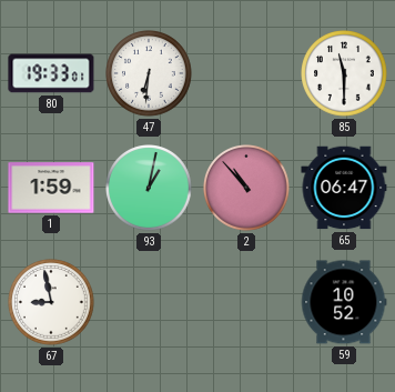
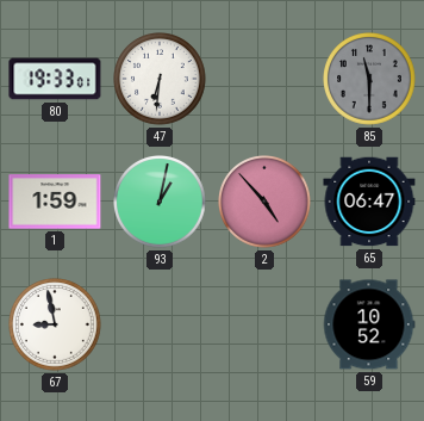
85 dial: white -> grey (370, 80)
2: 10:53 -> 4:53 (266, 203)
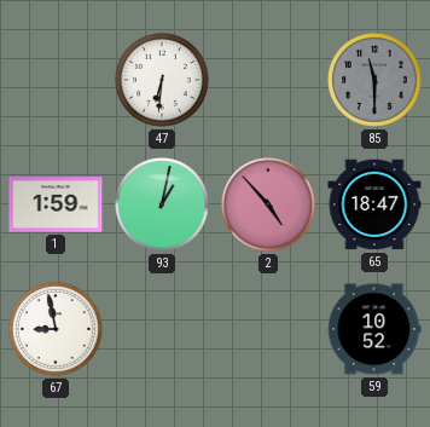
80: 19:33 -> none (55, 79)
65: 06:47 -> 18:47 (374, 204)
